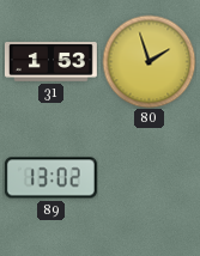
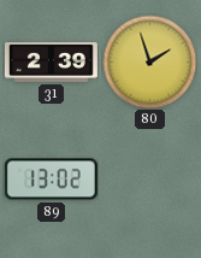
31: 1:53 -> 2:39 (51, 63)
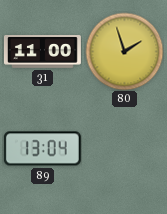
31: 2:39 -> 11:00 (42, 52)
89: 13:02 -> 13:04 (42, 149)
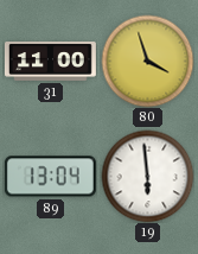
80: 1:57 -> 3:57 (147, 61)
19: none -> 5:59 (147, 176)
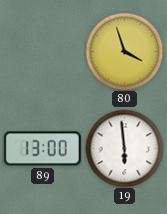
31: 11:00 -> none (50, 62)
89: 13:04 -> 13:00 (42, 149)
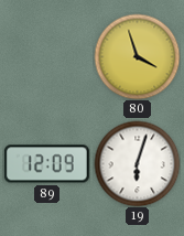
89: 13:00 -> 12:09 (46, 164)
19: 5:59 -> 6:03 (137, 163)
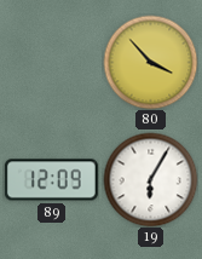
80: 3:57 -> 3:53 (150, 62)
19: 6:03 -> 6:05 (150, 179)
